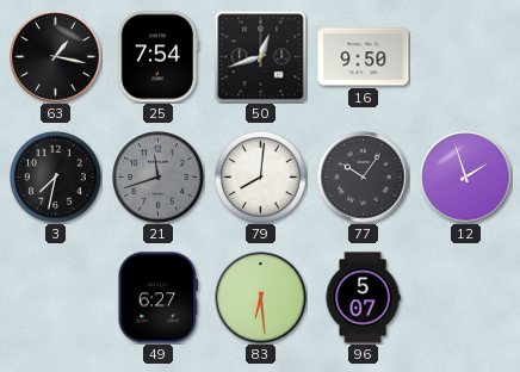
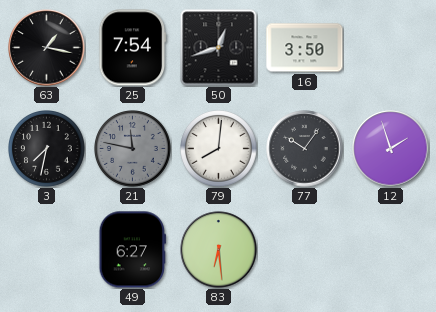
16: 9:50 -> 3:50 (305, 48)
21: 11:42 -> 11:47 (133, 149)
96: 5:07 -> none (363, 298)
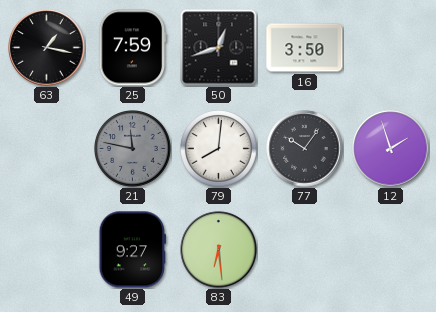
25: 7:54 -> 7:59 (133, 48)
3: 7:32 -> none (47, 149)
49: 6:27 -> 9:27 (132, 250)
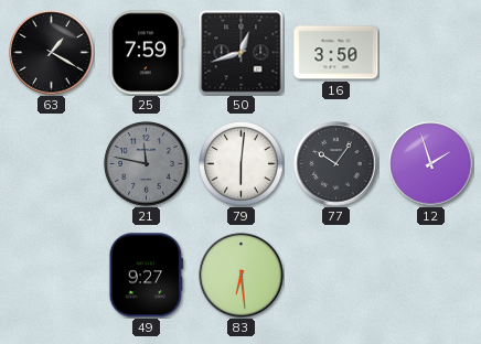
63: 1:17 -> 1:20 (52, 53)
79: 8:01 -> 6:01 (242, 164)
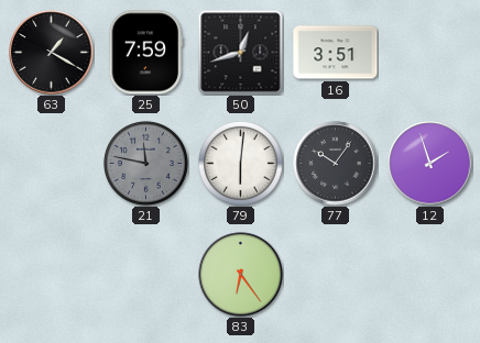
16: 3:50 -> 3:51 (336, 53)
49: 9:27 -> none (146, 276)
83: 6:29 -> 6:24 (241, 275)
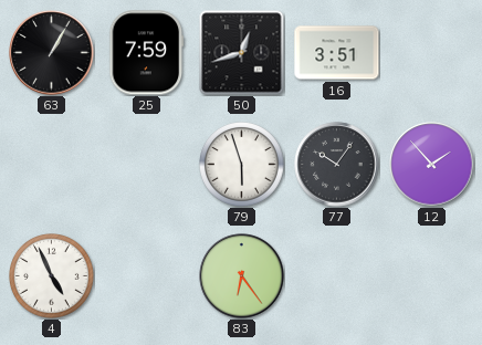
63: 1:20 -> 1:05 (52, 53)
21: 11:47 -> none (146, 164)
79: 6:01 -> 5:57 (242, 165)
12: 1:57 -> 1:53 (432, 165)
4: none -> 4:56 (52, 276)
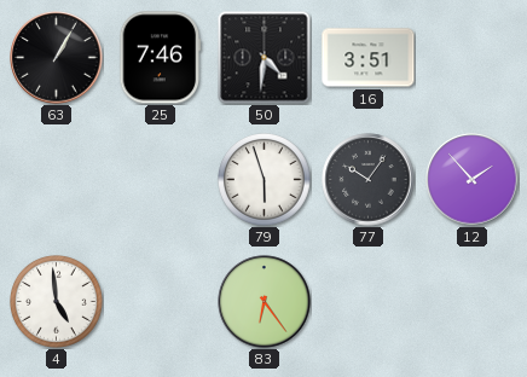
25: 7:59 -> 7:46 (161, 58)
50: 12:42 -> 4:31 (265, 58)
4: 4:56 -> 4:59 (57, 302)
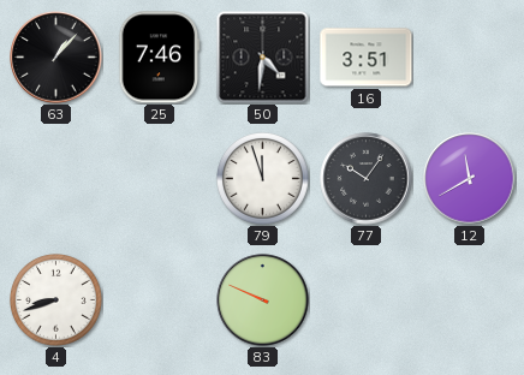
63: 1:05 -> 1:07 (56, 58)
79: 5:57 -> 11:57 (263, 179)
12: 1:53 -> 11:40 (470, 179)
4: 4:59 -> 8:42 (56, 300)
83: 6:24 -> 9:49 (263, 300)
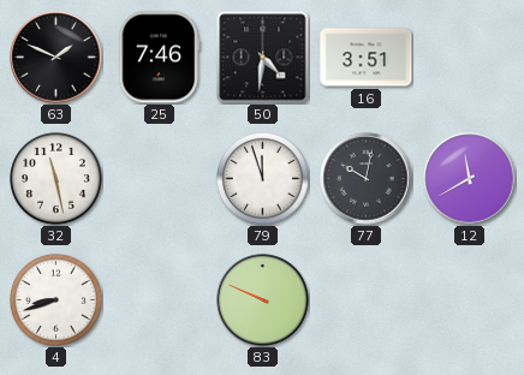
63: 1:07 -> 1:49 (56, 58)
32: none -> 11:28 (56, 179)
77: 10:06 -> 10:02 (367, 179)
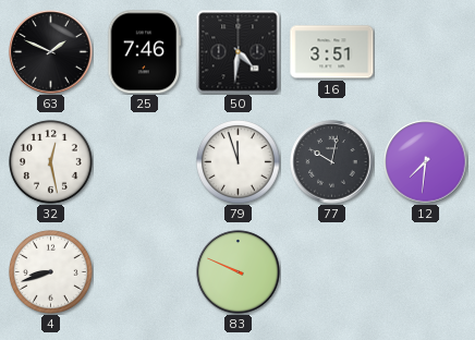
32: 11:28 -> 12:28 (51, 162)
12: 11:40 -> 7:31 (426, 162)
